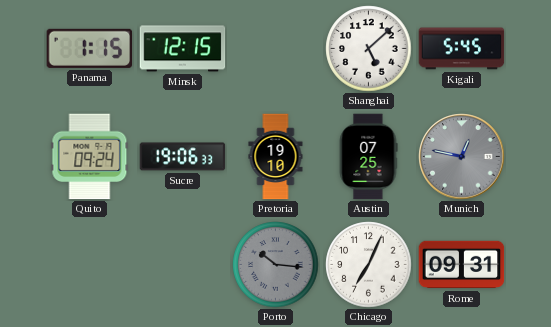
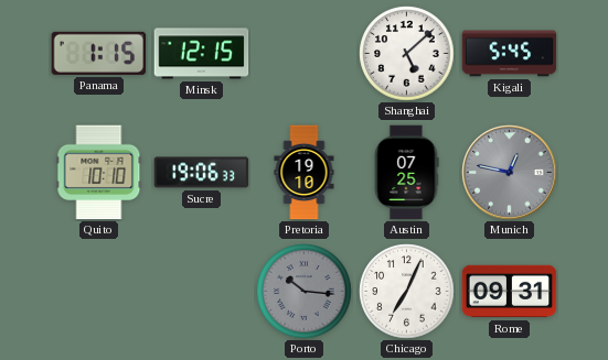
Quito: 09:24 -> 10:10 (99, 173)
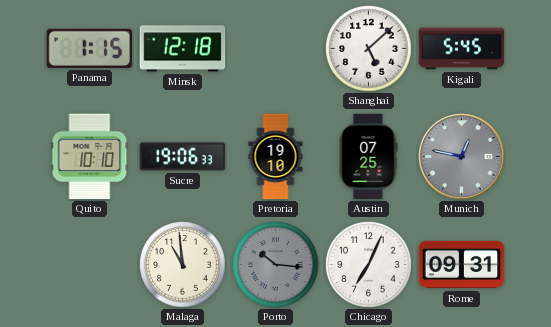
Minsk: 12:15 -> 12:18 (183, 49)
Malaga: none -> 10:59 (183, 265)
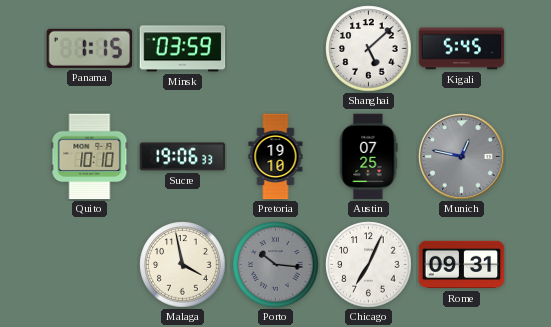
Minsk: 12:18 -> 03:59 (183, 49)
Malaga: 10:59 -> 3:58 (183, 265)
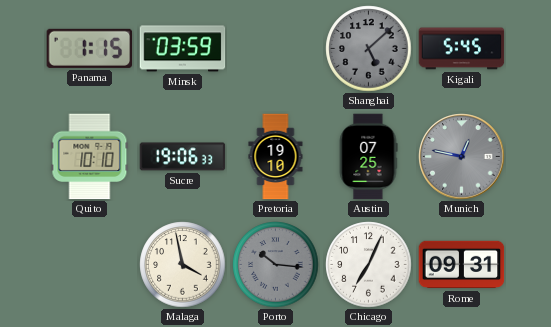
Shanghai dial: white -> grey (369, 49)
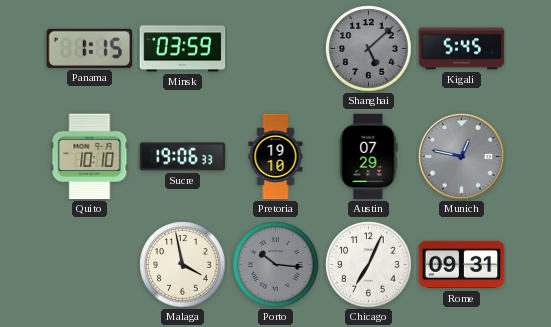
Austin: 07:25 -> 07:29 (368, 157)
